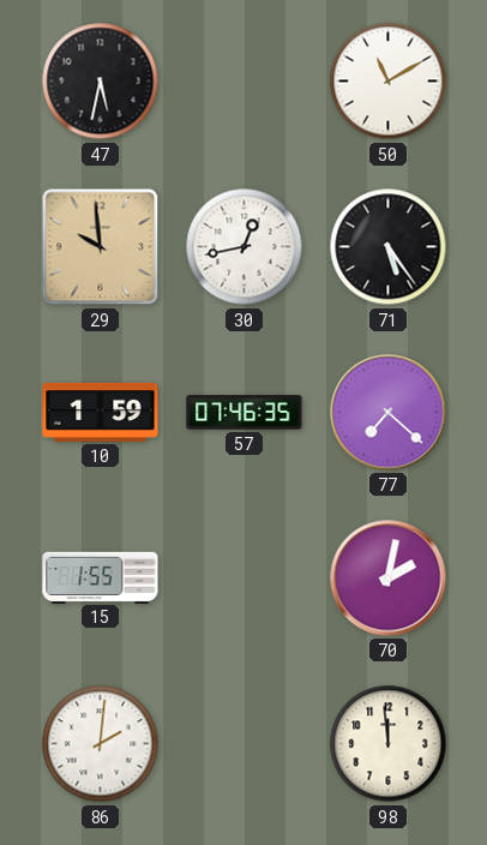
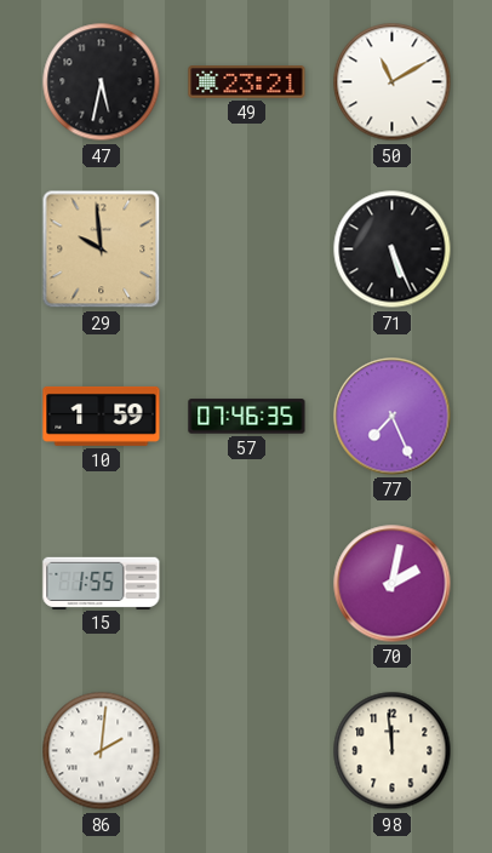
49: none -> 23:21 (247, 82)
30: 12:43 -> none (245, 247)
71: 5:24 -> 5:26 (393, 250)
77: 7:22 -> 7:26 (393, 417)
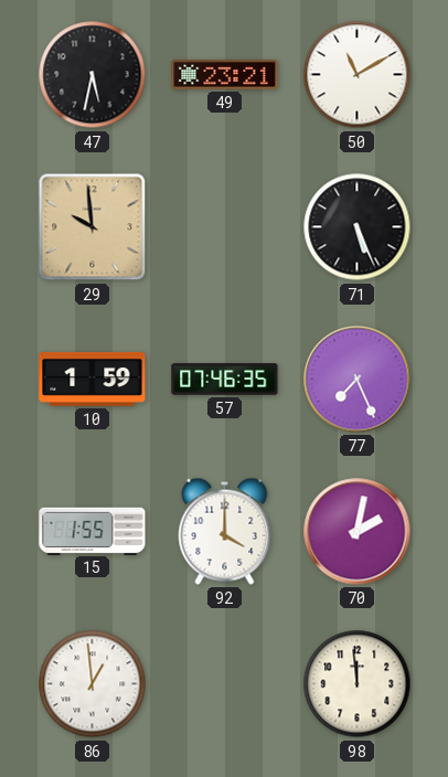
92: none -> 4:00 (225, 531)
86: 2:01 -> 12:59 (93, 684)
